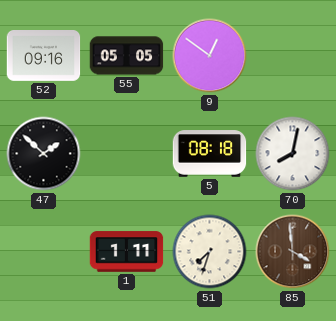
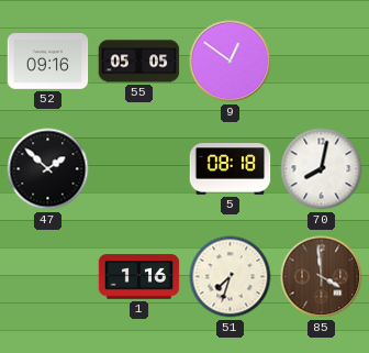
1: 1:11 -> 1:16 (139, 277)
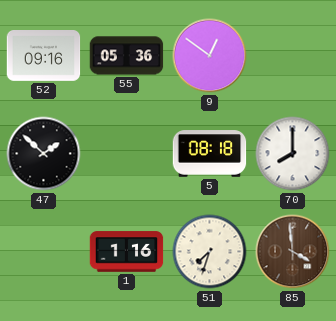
55: 05:05 -> 05:36 (127, 56)
70: 8:02 -> 8:00 (293, 154)
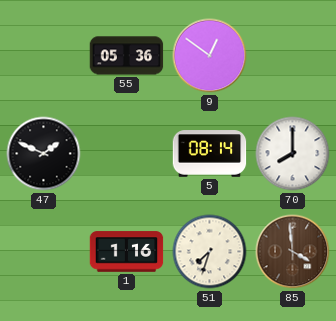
52: 09:16 -> none (44, 56)
47: 1:52 -> 1:49 (44, 154)
5: 08:18 -> 08:14 (210, 154)
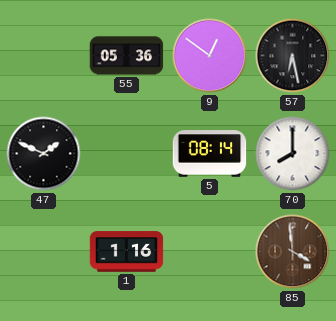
57: none -> 6:28 (293, 56)
51: 7:33 -> none (210, 252)
